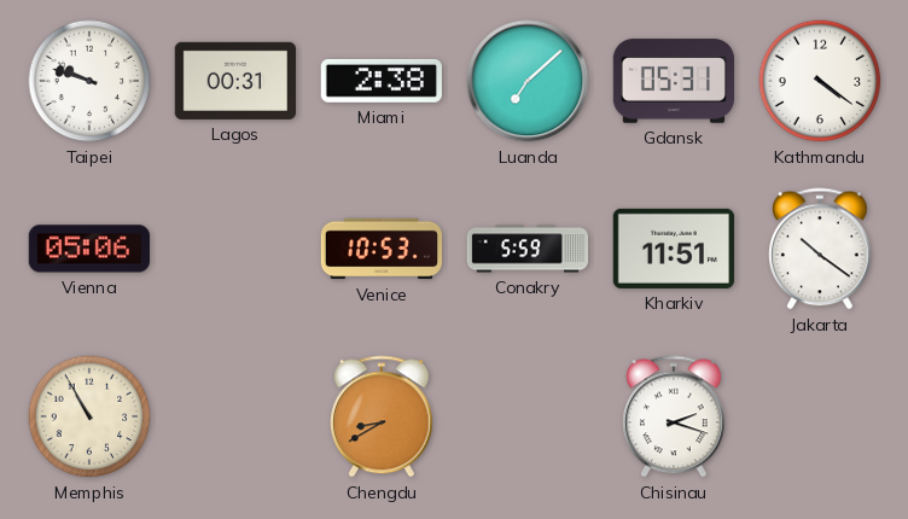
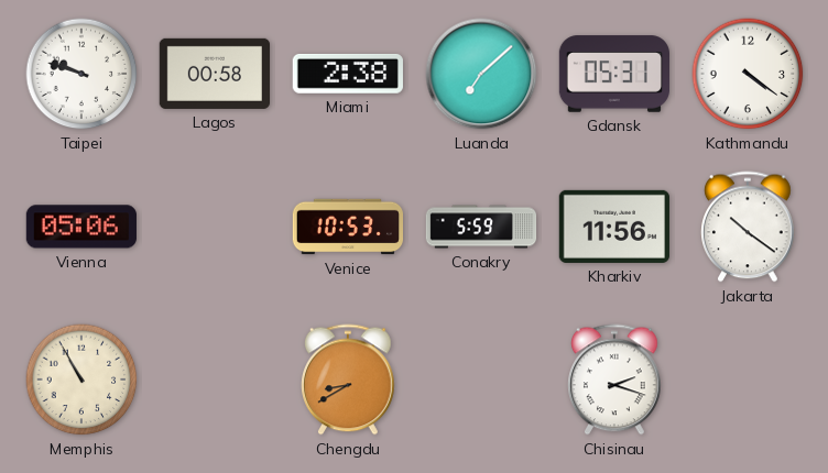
Lagos: 00:31 -> 00:58 (214, 74)
Kharkiv: 11:51 -> 11:56 (614, 227)
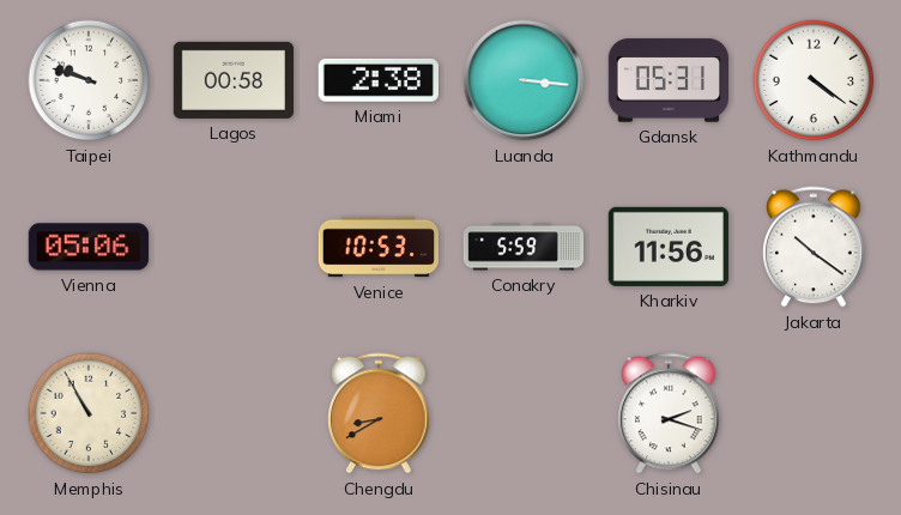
Luanda: 7:08 -> 3:16 (524, 80)
